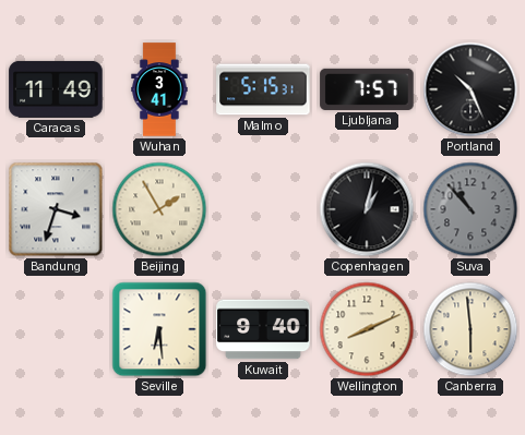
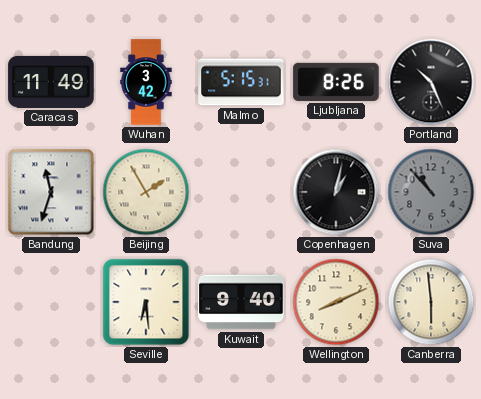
Wuhan: 3:41 -> 3:42 (146, 82)
Ljubljana: 7:57 -> 8:26 (336, 82)
Bandung: 3:33 -> 11:33 (51, 192)
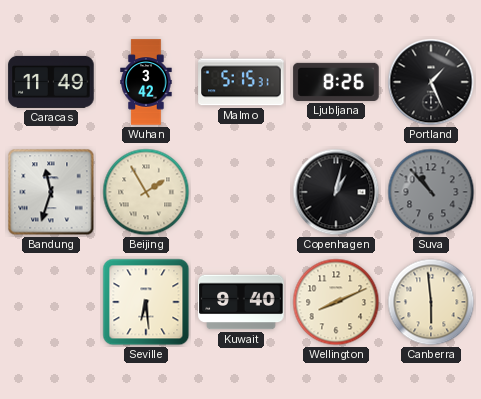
Portland: 10:26 -> 1:26 (431, 82)
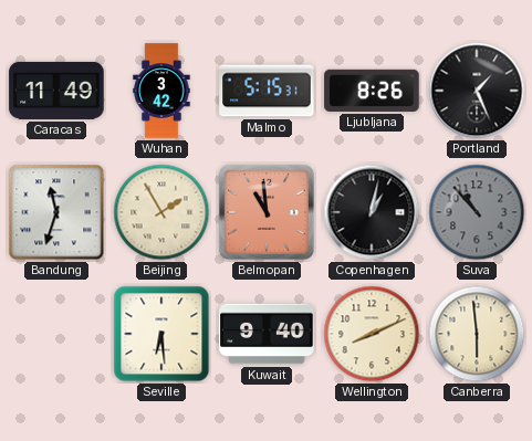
Belmopan: none -> 10:59 (267, 212)
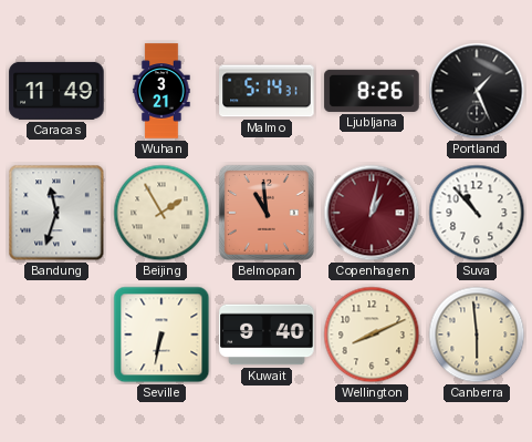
Wuhan: 3:42 -> 3:21 (161, 91)
Malmo: 5:15 -> 5:14 (267, 91)
Copenhagen dial: black -> burgundy (372, 213)
Suva dial: grey -> white (477, 213)
Seville: 6:29 -> 6:32 (161, 335)
